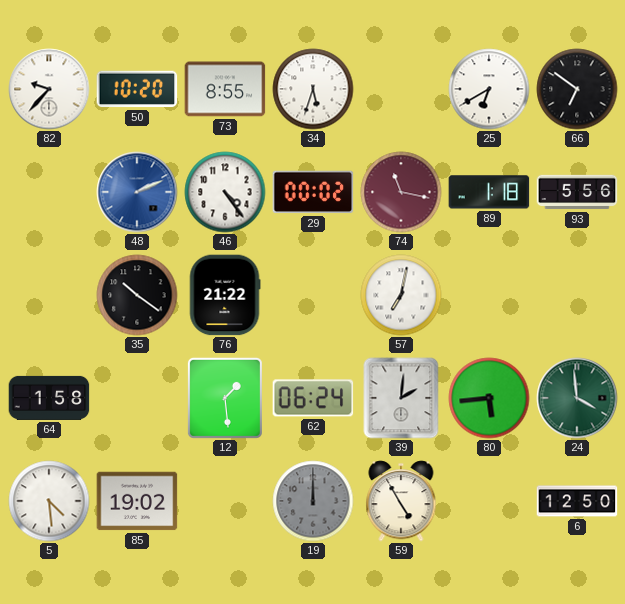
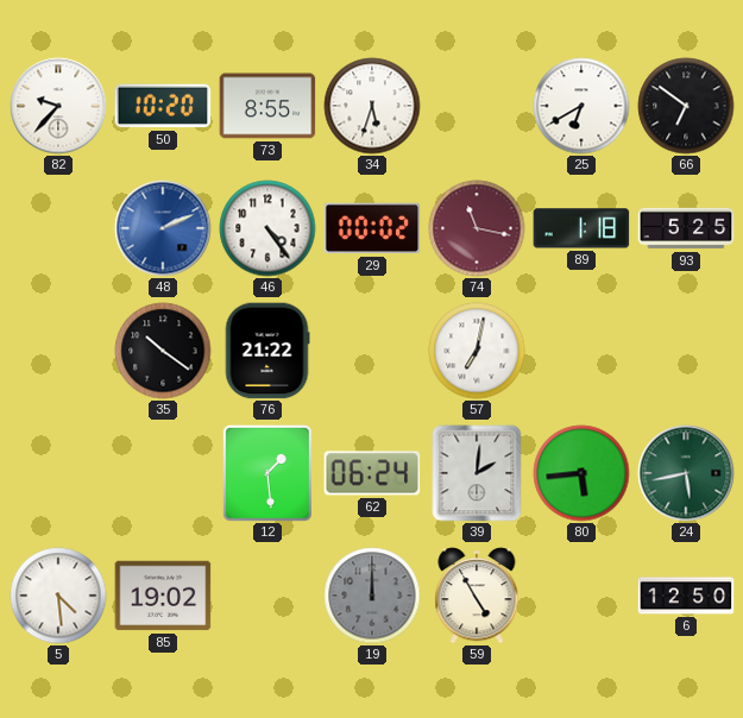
93: 5:56 -> 5:25 (686, 228)
64: 1:58 -> none (49, 398)
24: 3:59 -> 5:43 (686, 473)
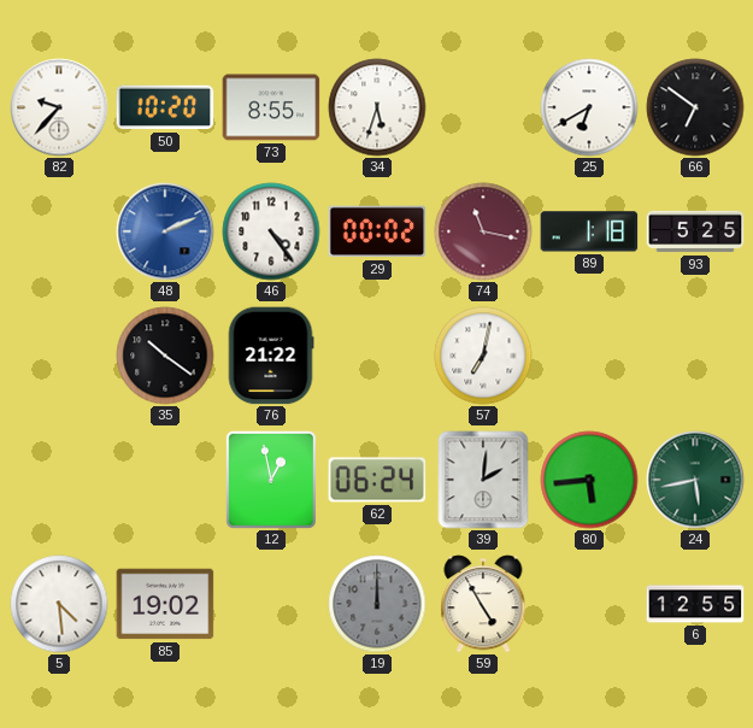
12: 1:29 -> 12:58 (271, 480)
6: 12:50 -> 12:55 (695, 604)
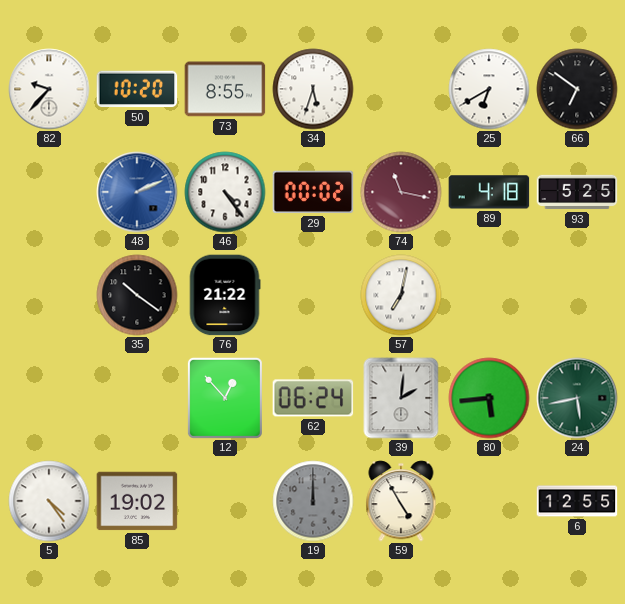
89: 1:18 -> 4:18 (489, 192)
12: 12:58 -> 12:53 (225, 398)
5: 4:29 -> 4:24 (49, 501)
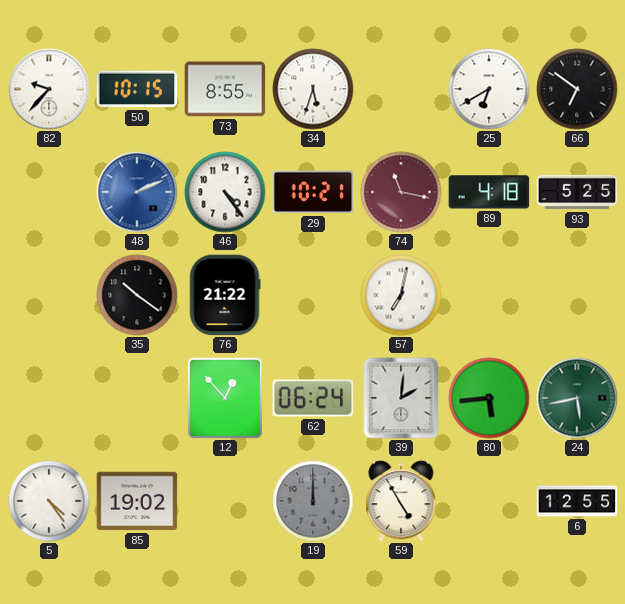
50: 10:20 -> 10:15 (137, 89)
29: 00:02 -> 10:21 (313, 192)
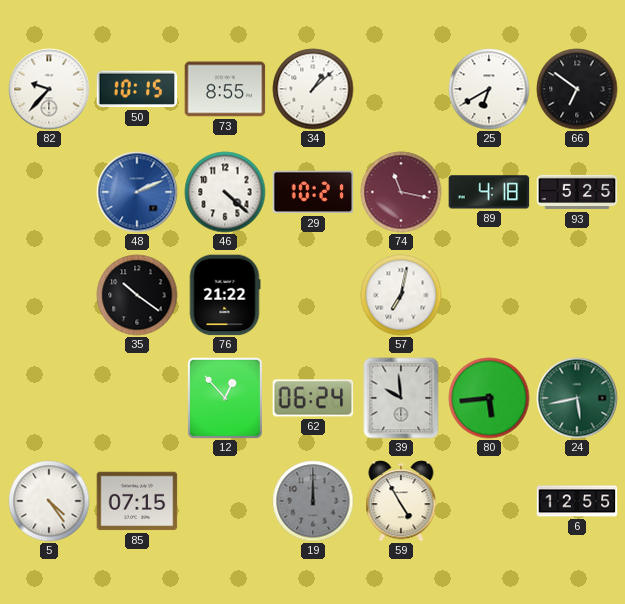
34: 5:33 -> 1:08 (313, 89)
46: 4:24 -> 4:22 (225, 192)
39: 2:01 -> 9:59 (401, 398)
85: 19:02 -> 07:15 (137, 501)
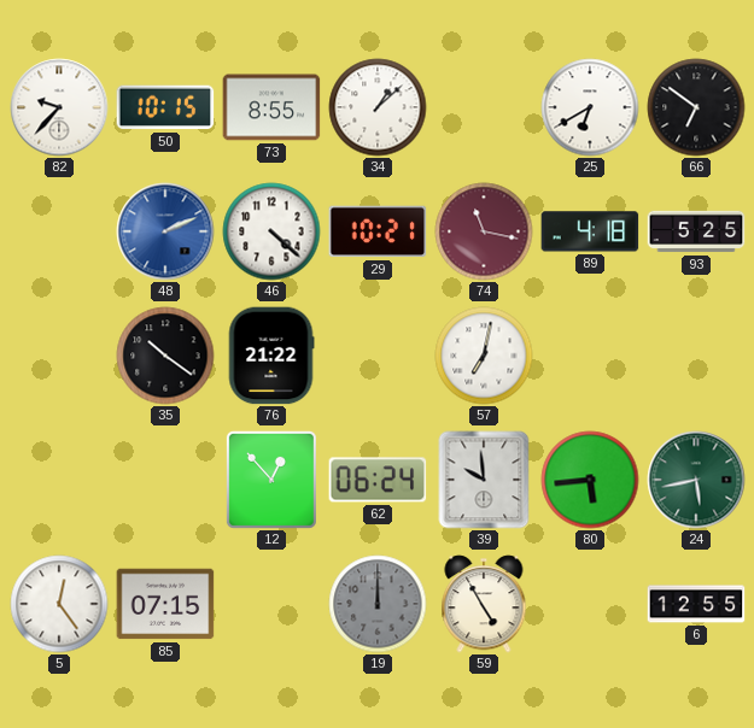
5: 4:24 -> 12:24 (59, 604)
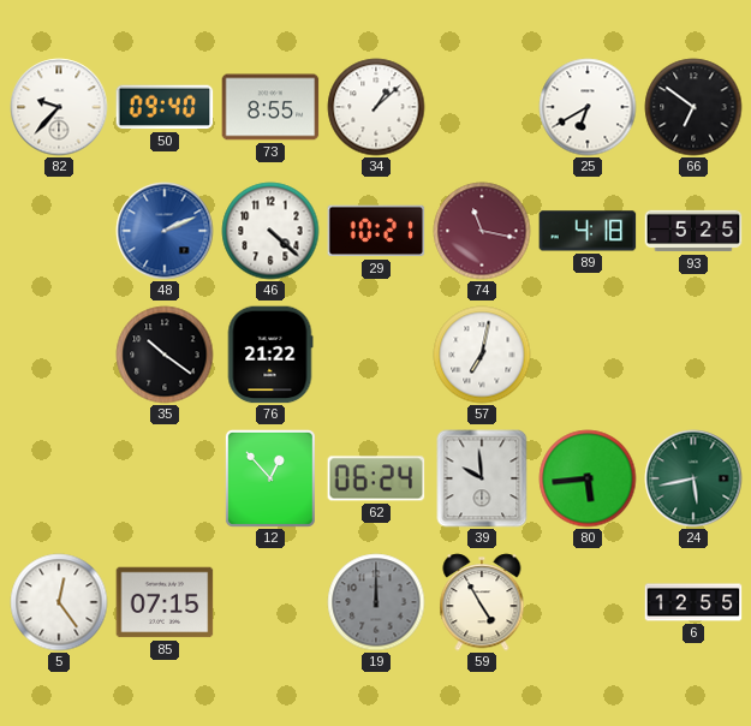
50: 10:15 -> 09:40 (165, 107)
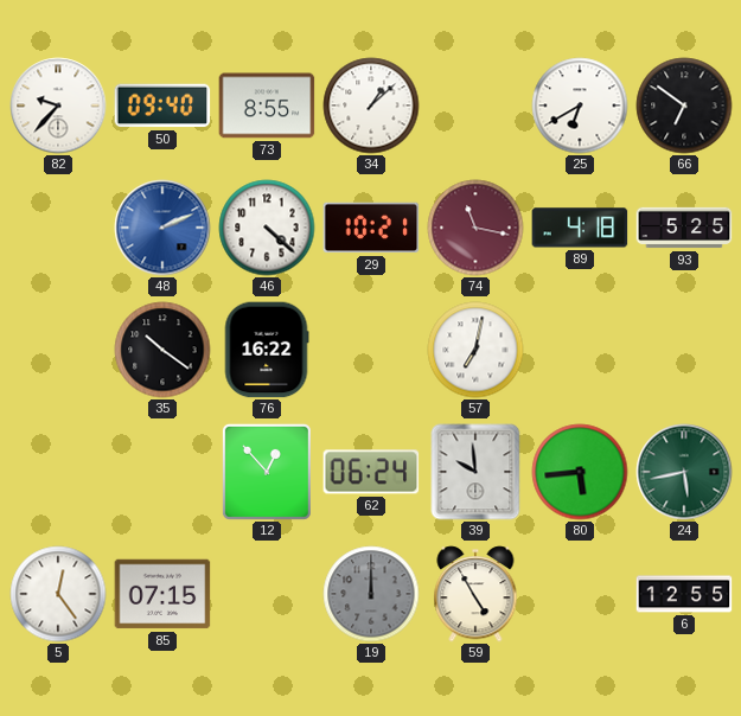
76: 21:22 -> 16:22 (267, 350)
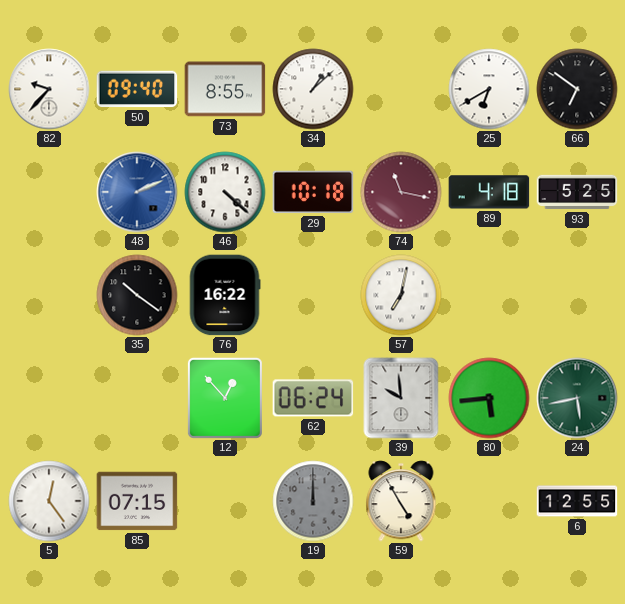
29: 10:21 -> 10:18 (313, 192)
